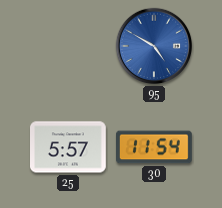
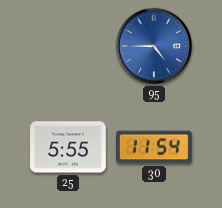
95: 4:50 -> 4:45 (154, 46)
25: 5:57 -> 5:55 (69, 147)
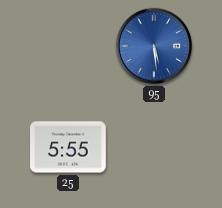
95: 4:45 -> 5:29 (154, 46)
30: 11:54 -> none (155, 147)
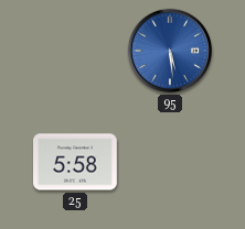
25: 5:55 -> 5:58 (76, 162)
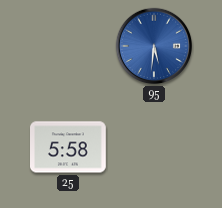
95: 5:29 -> 5:31 (154, 46)
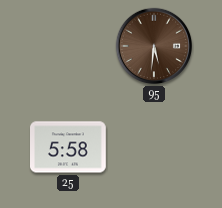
95 dial: blue -> brown (154, 46)
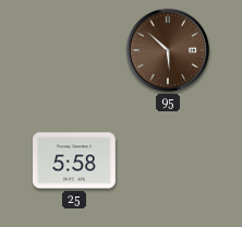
95: 5:31 -> 5:52 (168, 50)
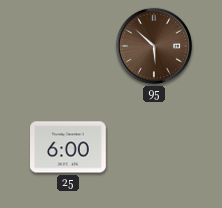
25: 5:58 -> 6:00 (69, 147)
